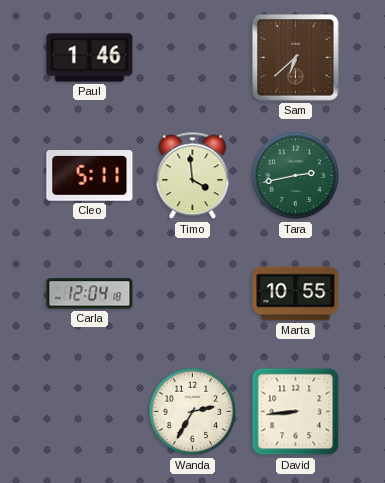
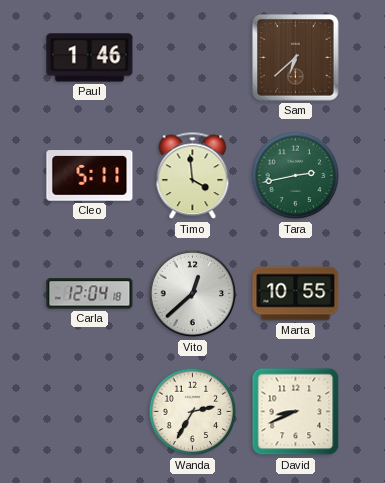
Vito: none -> 12:38 (193, 294)
David: 8:44 -> 8:41 (296, 412)
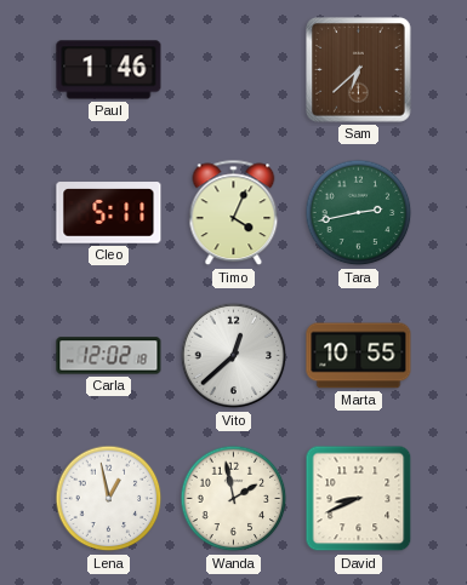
Timo: 3:59 -> 4:04 (234, 213)
Carla: 12:04 -> 12:02 (109, 356)
Lena: none -> 12:58 (109, 499)
Wanda: 2:35 -> 1:58 (234, 499)
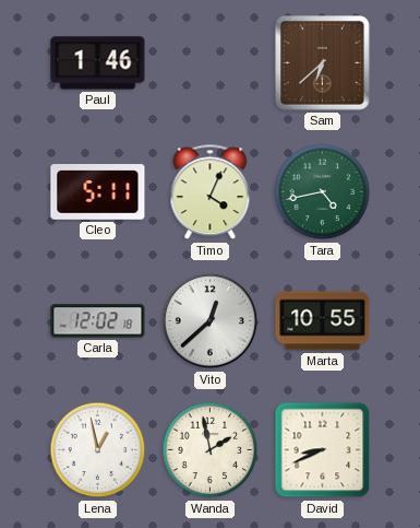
Tara: 2:43 -> 4:43 (323, 192)
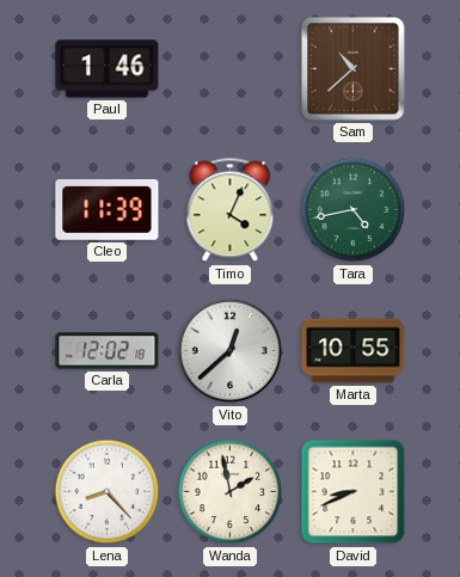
Sam: 6:38 -> 10:38 (354, 69)
Cleo: 5:11 -> 11:39 (108, 210)
Lena: 12:58 -> 8:23 (108, 492)
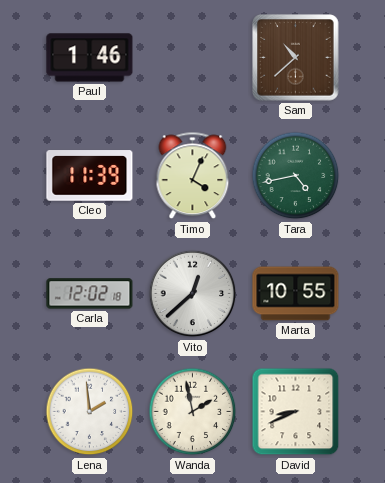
Lena: 8:23 -> 1:59 (90, 412)
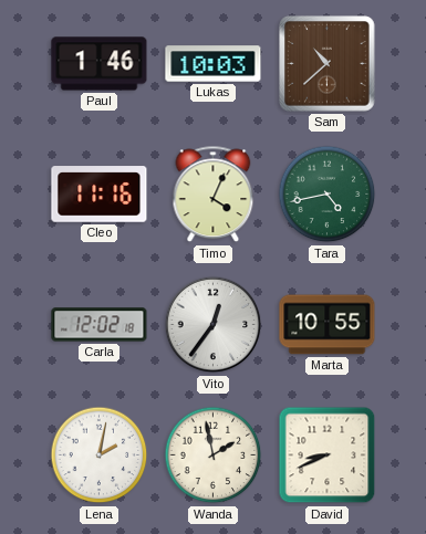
Lukas: none -> 10:03 (214, 64)
Cleo: 11:39 -> 11:16 (100, 195)
Vito: 12:38 -> 12:36 (214, 325)
Lena: 1:59 -> 2:02 (100, 456)
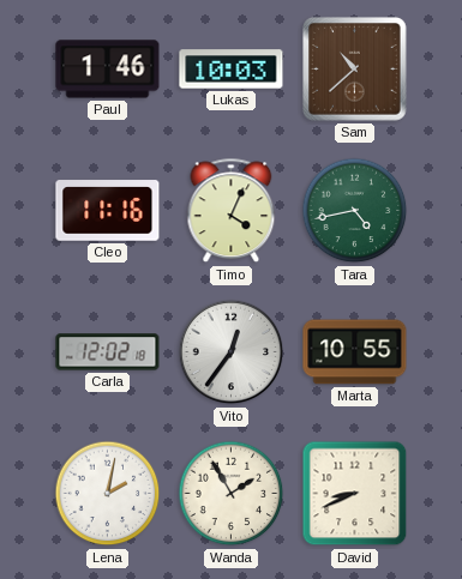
Wanda: 1:58 -> 1:55 (232, 494)
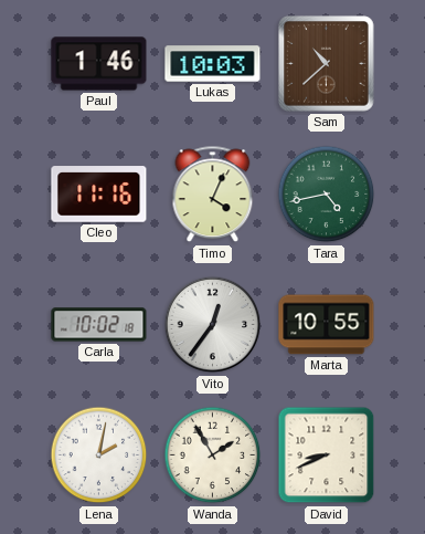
Carla: 12:02 -> 10:02 (99, 325)
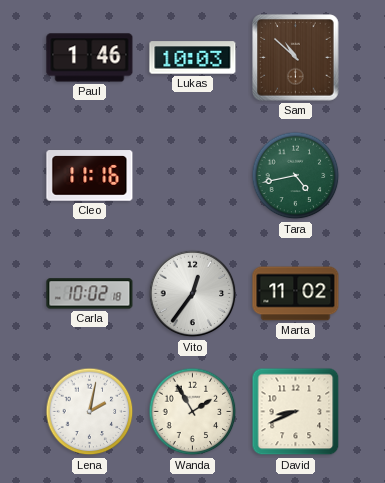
Sam: 10:38 -> 10:52 (296, 58)
Timo: 4:04 -> none (213, 195)
Marta: 10:55 -> 11:02 (296, 294)
